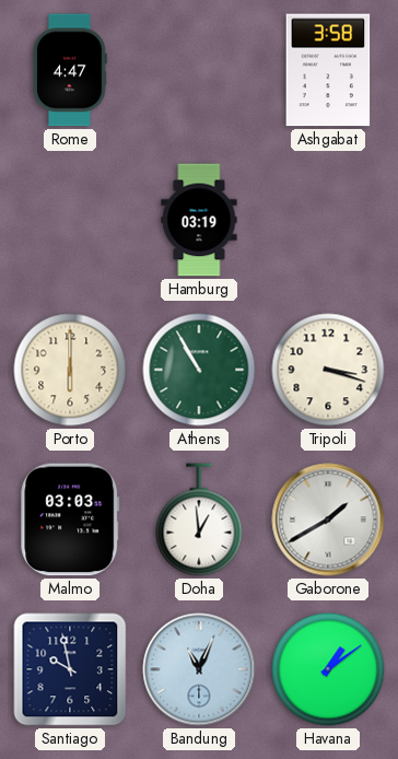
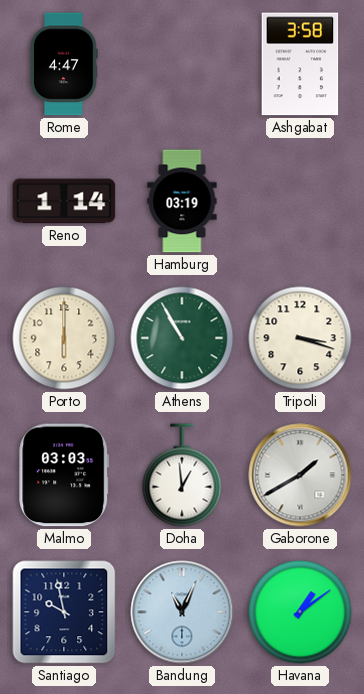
Reno: none -> 1:14 (64, 201)
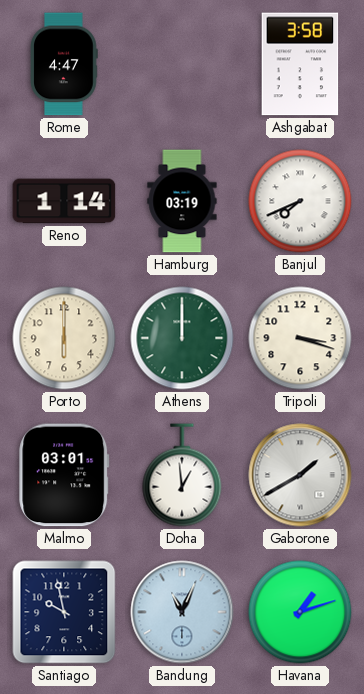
Banjul: none -> 7:41 (300, 201)
Athens: 10:55 -> 12:00 (182, 338)
Malmo: 03:03 -> 03:01 (64, 475)
Havana: 1:09 -> 1:12 (300, 612)
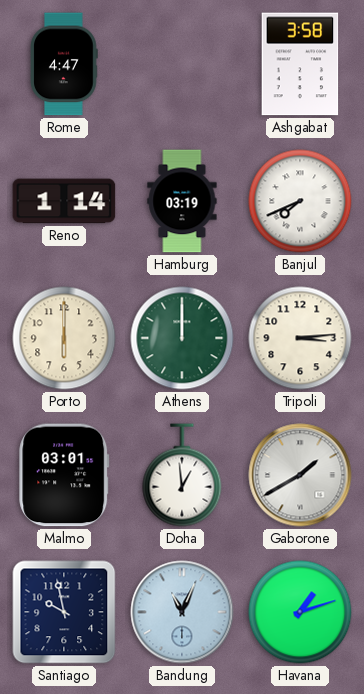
Tripoli: 3:18 -> 3:14 (300, 338)
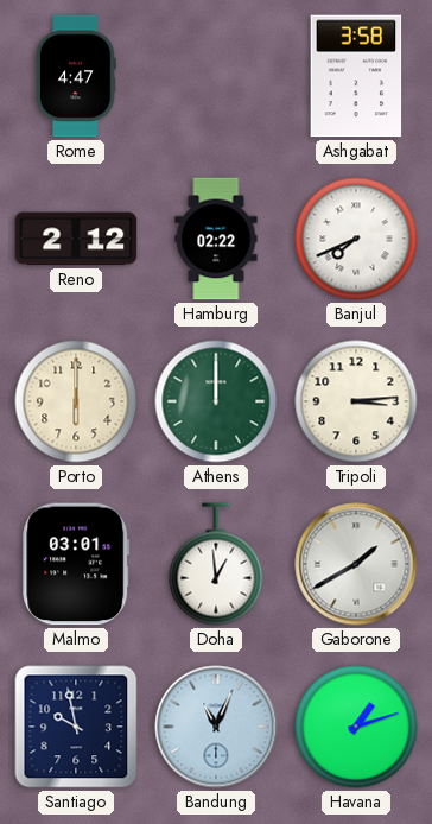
Reno: 1:14 -> 2:12 (76, 239)
Hamburg: 03:19 -> 02:22 (216, 239)
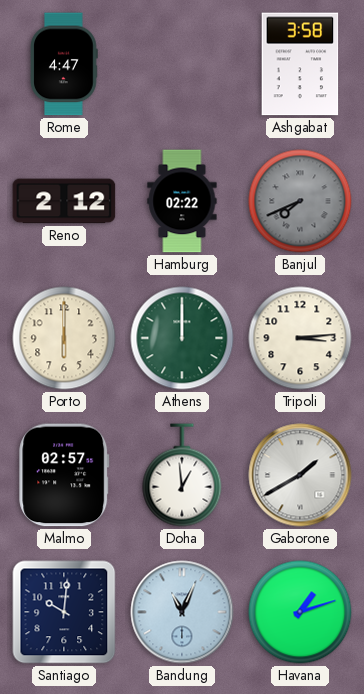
Banjul dial: white -> grey (300, 201)
Malmo: 03:01 -> 02:57 (64, 475)
Santiago: 9:58 -> 10:01 (64, 612)
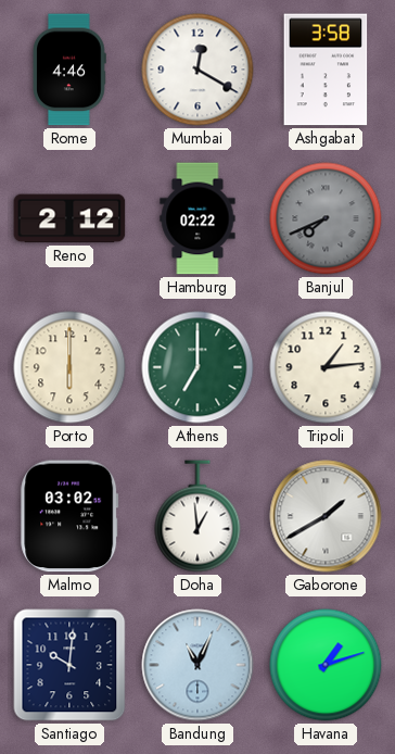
Rome: 4:47 -> 4:46 (69, 70)
Mumbai: none -> 12:20 (197, 70)
Athens: 12:00 -> 7:00 (197, 367)
Tripoli: 3:14 -> 1:14 (326, 367)
Malmo: 02:57 -> 03:02 (69, 516)
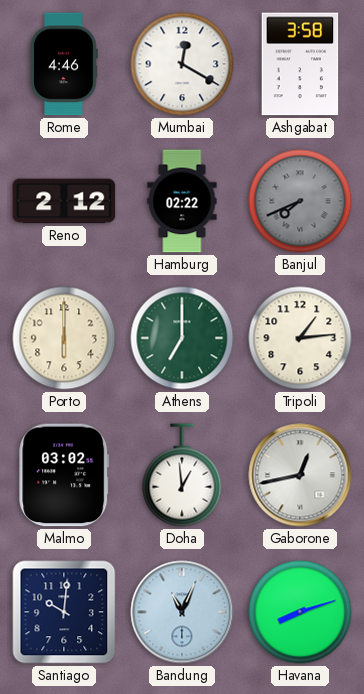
Gaborone: 1:40 -> 12:43 (300, 475)
Havana: 1:12 -> 8:12 (300, 612)
